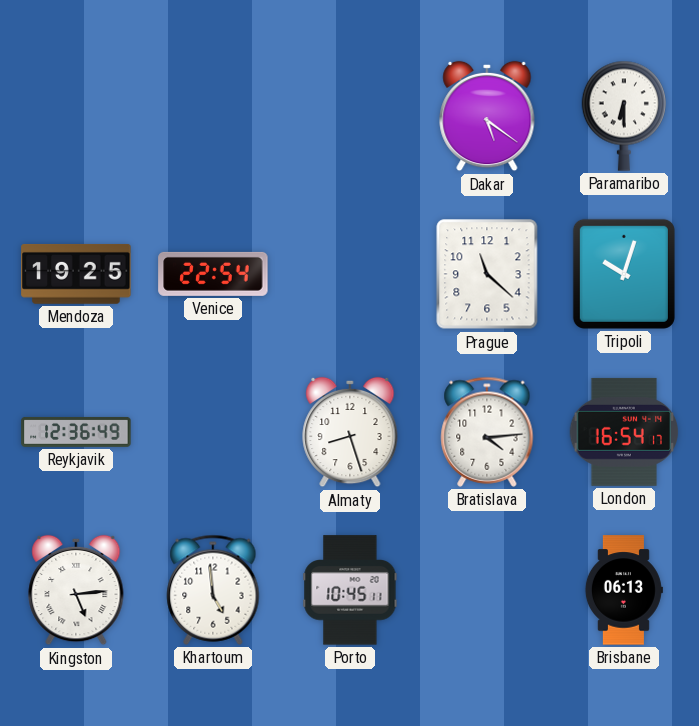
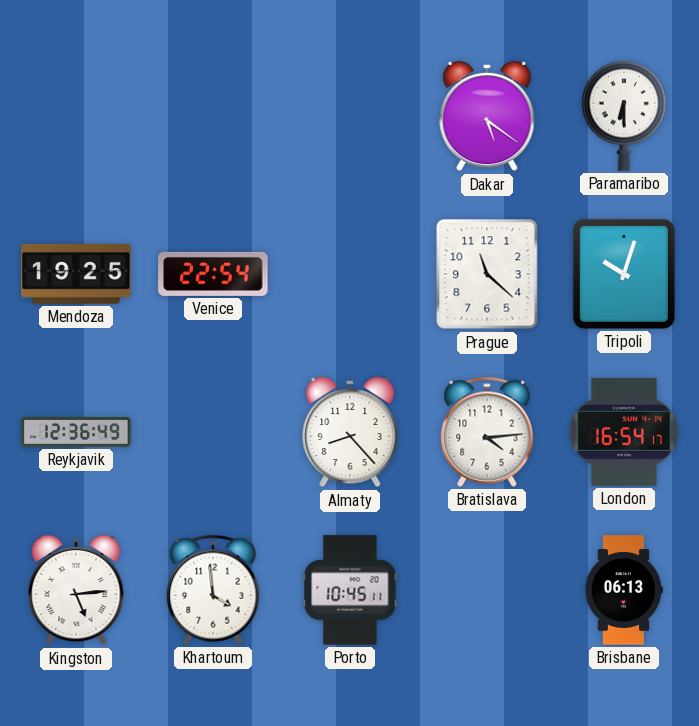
Almaty: 8:27 -> 8:23 (350, 432)
Khartoum: 4:59 -> 3:59 (213, 590)
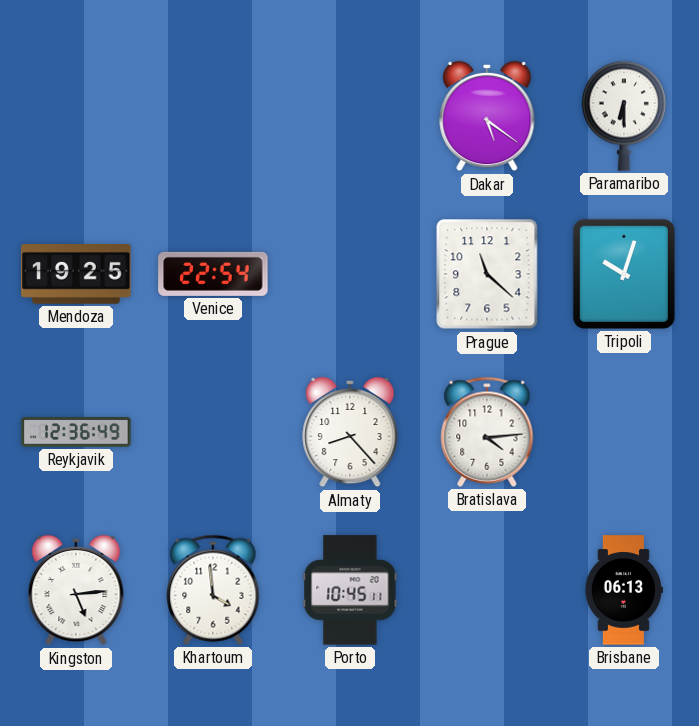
London: 16:54 -> none (624, 432)
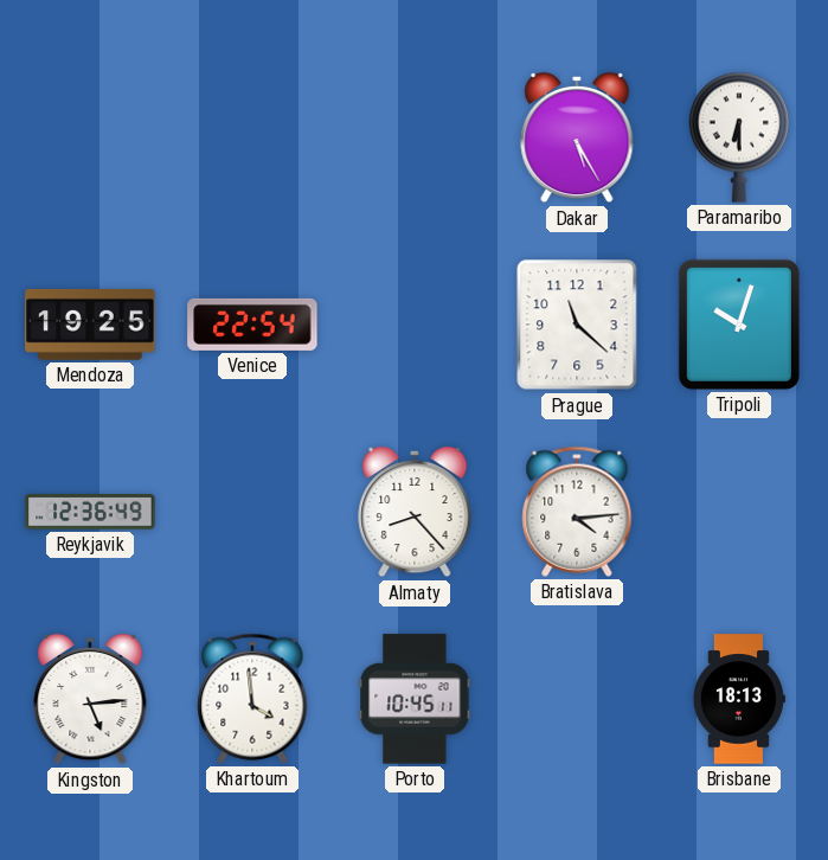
Dakar: 5:21 -> 5:25 (577, 137)
Brisbane: 06:13 -> 18:13 (738, 699)
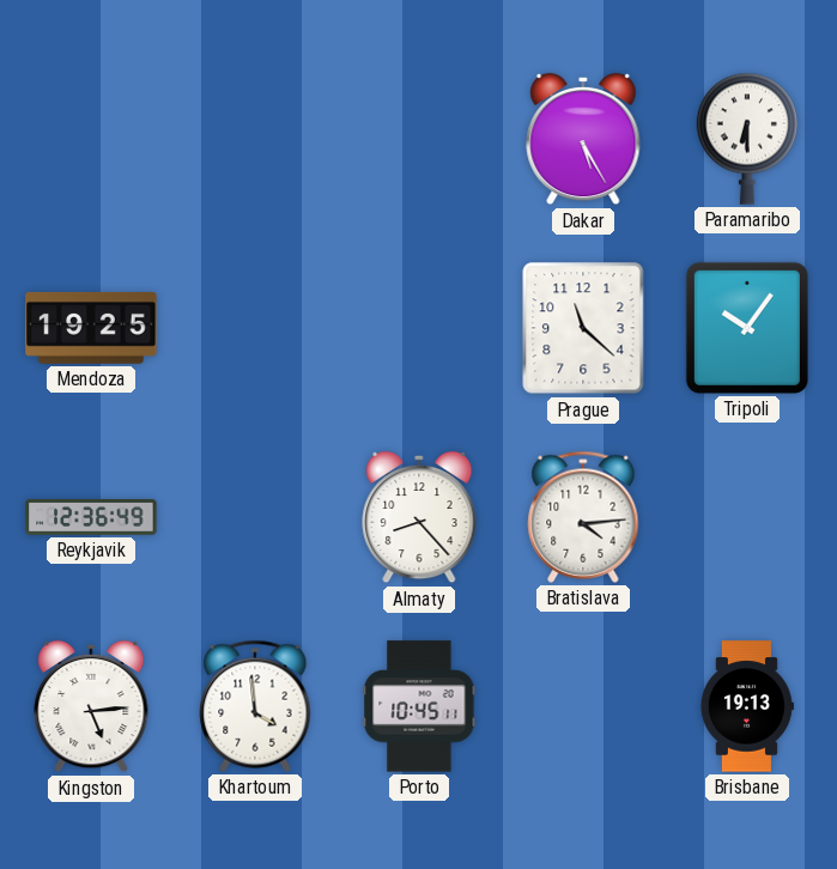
Venice: 22:54 -> none (252, 325)
Tripoli: 10:03 -> 10:06 (747, 328)
Brisbane: 18:13 -> 19:13 (746, 706)
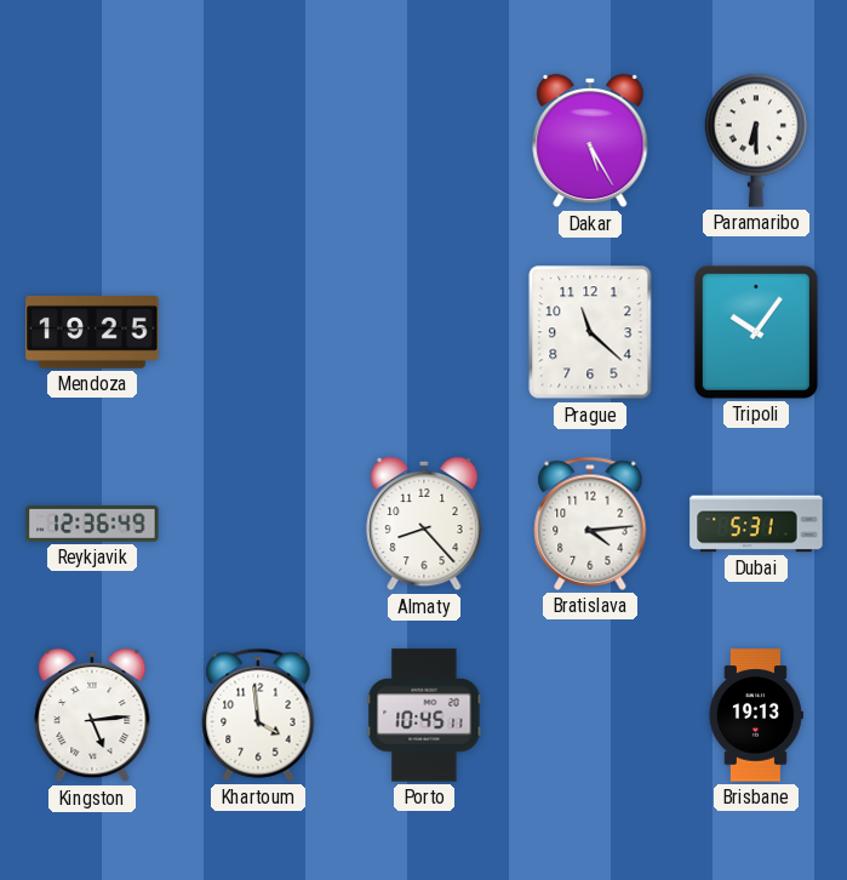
Dubai: none -> 5:31 (756, 524)
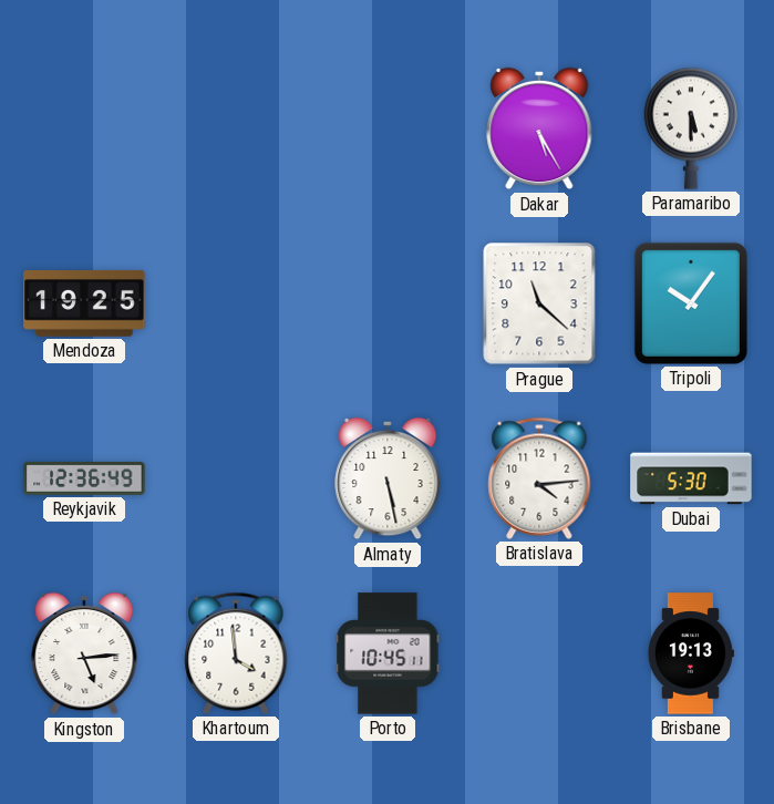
Paramaribo: 6:30 -> 5:30 (690, 128)
Almaty: 8:23 -> 5:28 (388, 478)
Dubai: 5:31 -> 5:30 (691, 478)
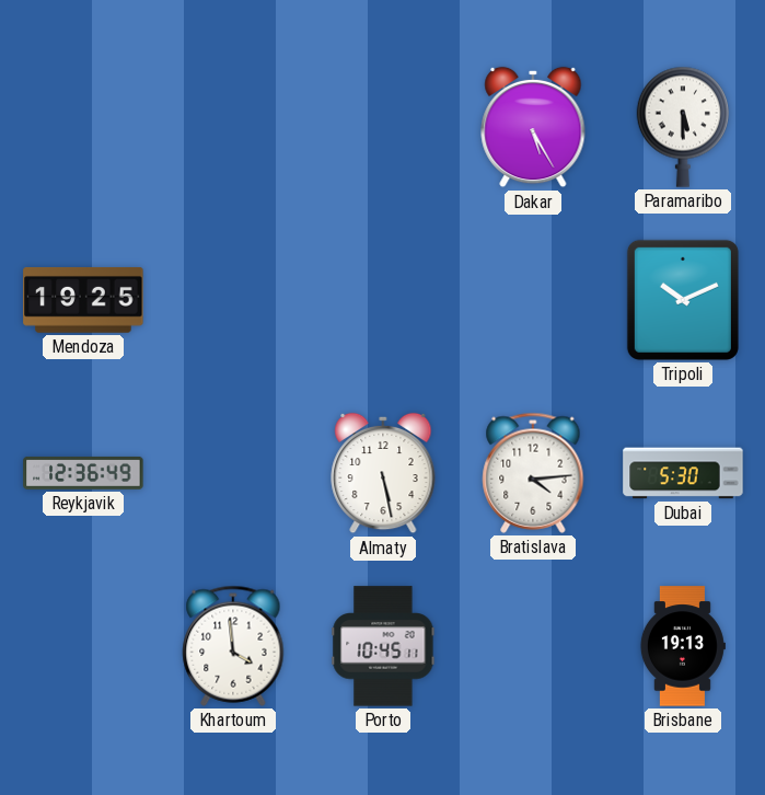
Prague: 11:22 -> none (539, 303)
Tripoli: 10:06 -> 10:11 (683, 300)
Kingston: 5:14 -> none (84, 653)
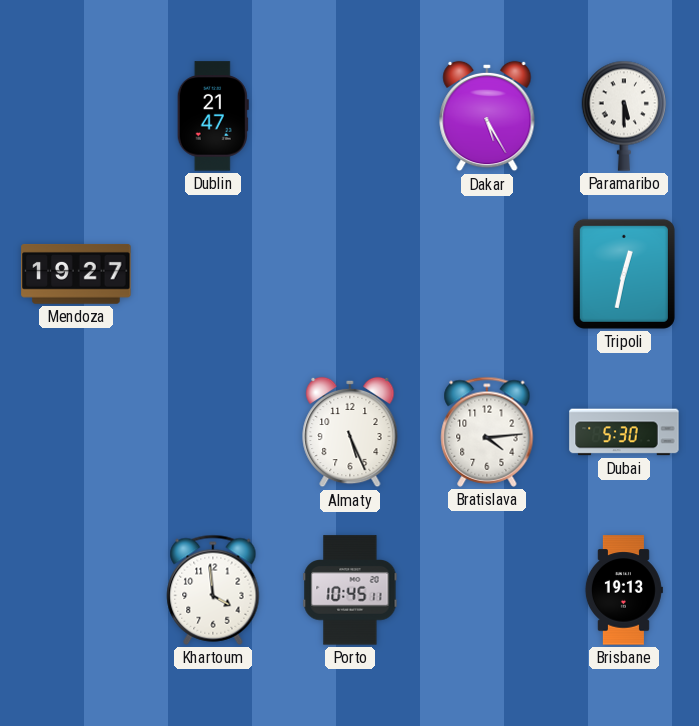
Dublin: none -> 21:47 (213, 116)
Mendoza: 19:25 -> 19:27 (76, 274)
Tripoli: 10:11 -> 12:32 (624, 274)
Reykjavik: 12:36 -> none (83, 473)
Almaty: 5:28 -> 5:26 (350, 432)
